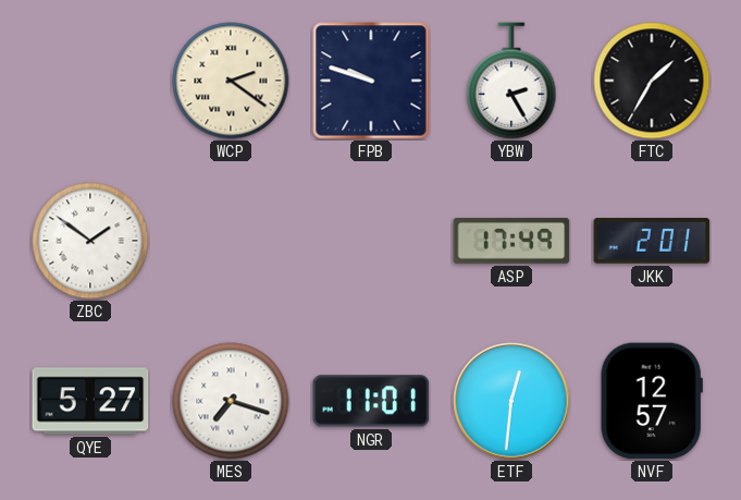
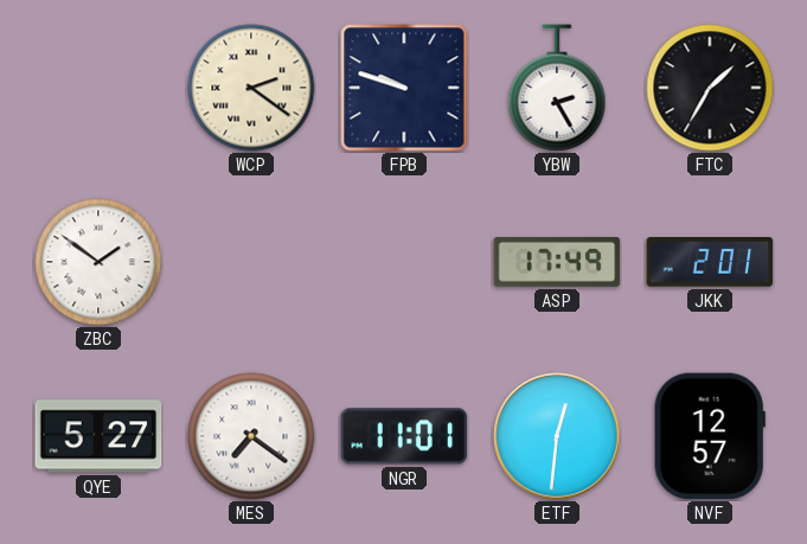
MES: 7:18 -> 7:21 (251, 436)
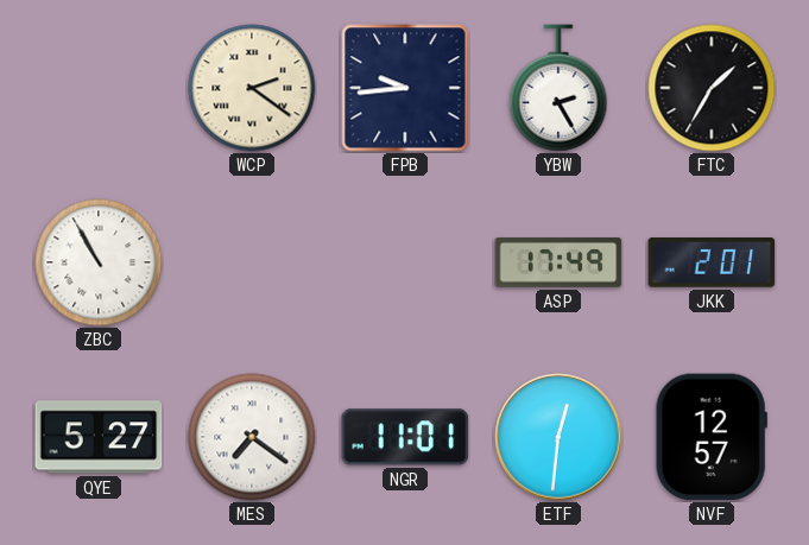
FPB: 9:48 -> 9:44 (405, 88)
ZBC: 1:51 -> 10:55 (99, 262)
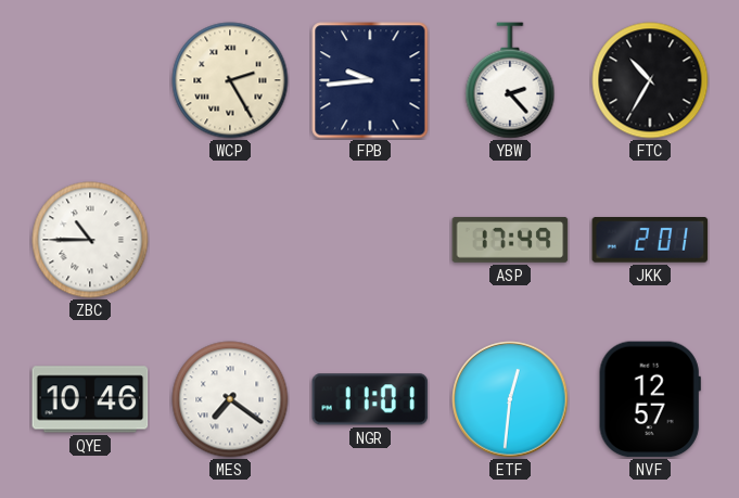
WCP: 2:21 -> 2:25 (230, 80)
YBW: 2:25 -> 2:23 (510, 80)
FTC: 1:35 -> 10:35 (650, 80)
ZBC: 10:55 -> 10:45 (90, 240)
QYE: 5:27 -> 10:46 (90, 399)
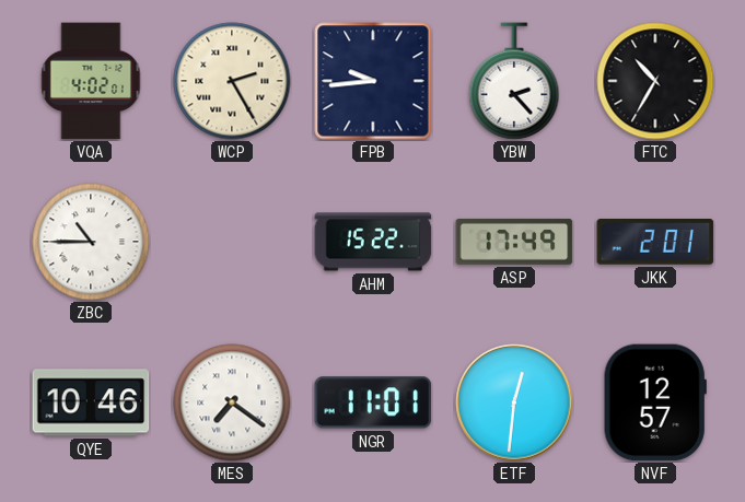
VQA: none -> 4:02 (91, 81)
AHM: none -> 15:22 (373, 242)
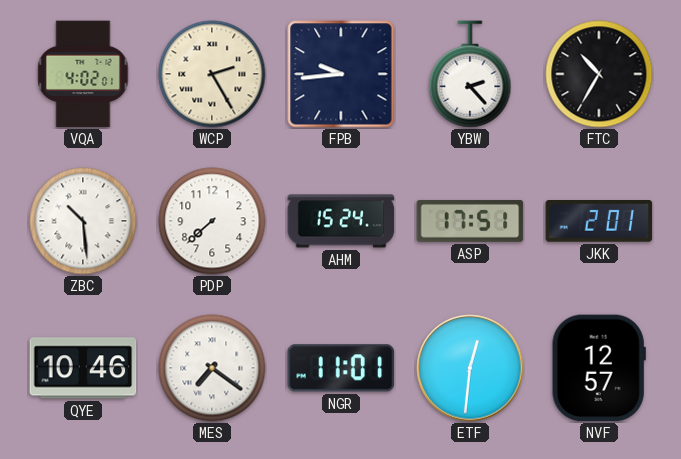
ZBC: 10:45 -> 10:29 (83, 221)
PDP: none -> 7:38 (212, 221)
AHM: 15:22 -> 15:24 (341, 221)
ASP: 17:49 -> 17:51 (470, 221)
